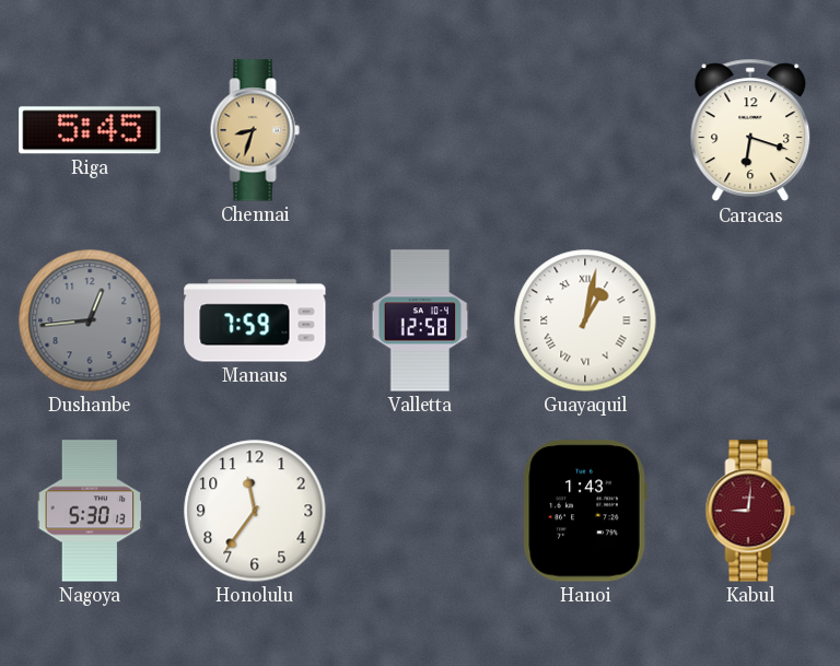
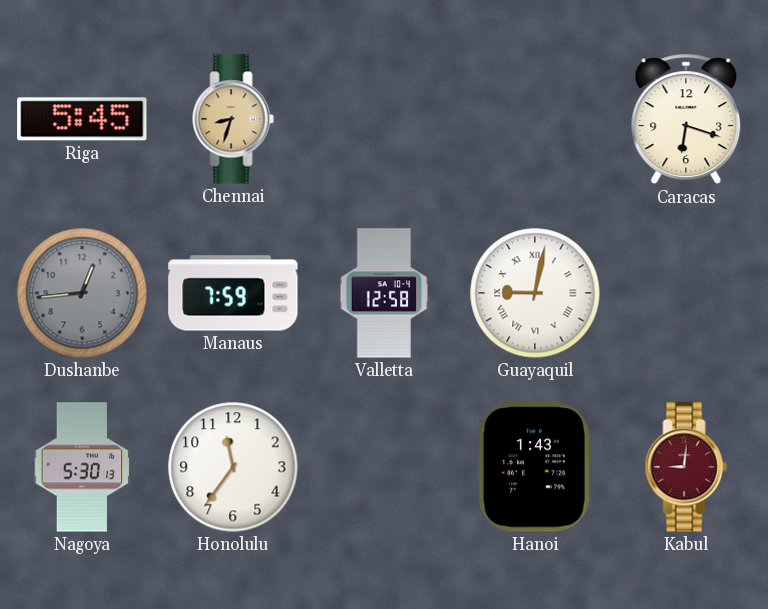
Guayaquil: 1:02 -> 9:02 (535, 293)
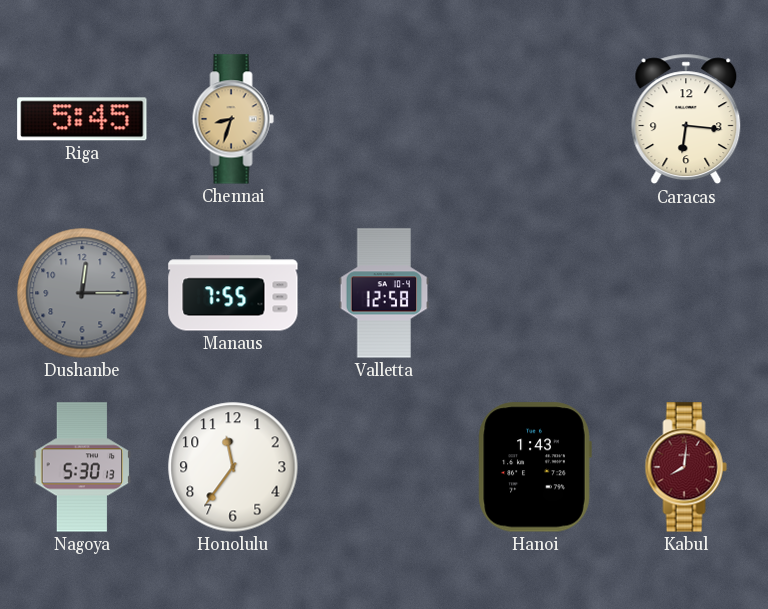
Caracas: 6:18 -> 6:16 (686, 119)
Dushanbe: 12:44 -> 12:15 (82, 293)
Manaus: 7:59 -> 7:55 (233, 293)
Guayaquil: 9:02 -> none (535, 293)
Kabul: 9:01 -> 8:01 (686, 467)
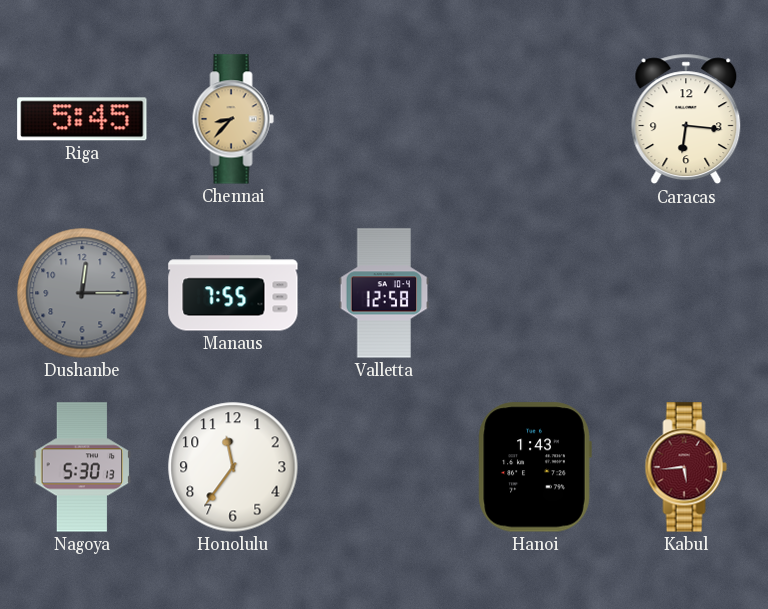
Chennai: 8:33 -> 8:37 (233, 119)
Kabul: 8:01 -> 5:44 (686, 467)
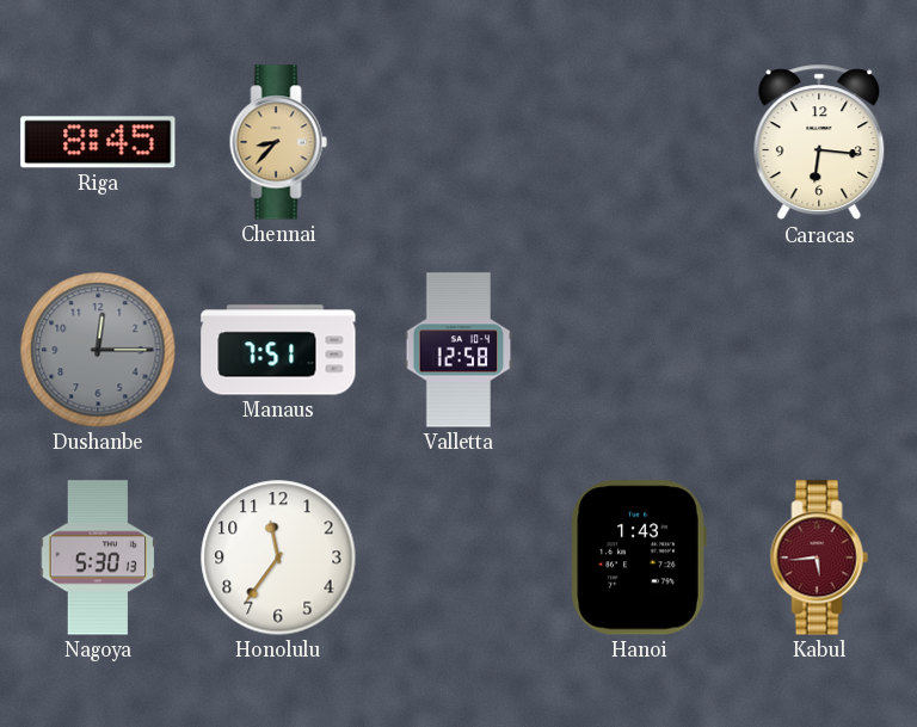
Riga: 5:45 -> 8:45 (98, 142)
Manaus: 7:55 -> 7:51 (278, 350)
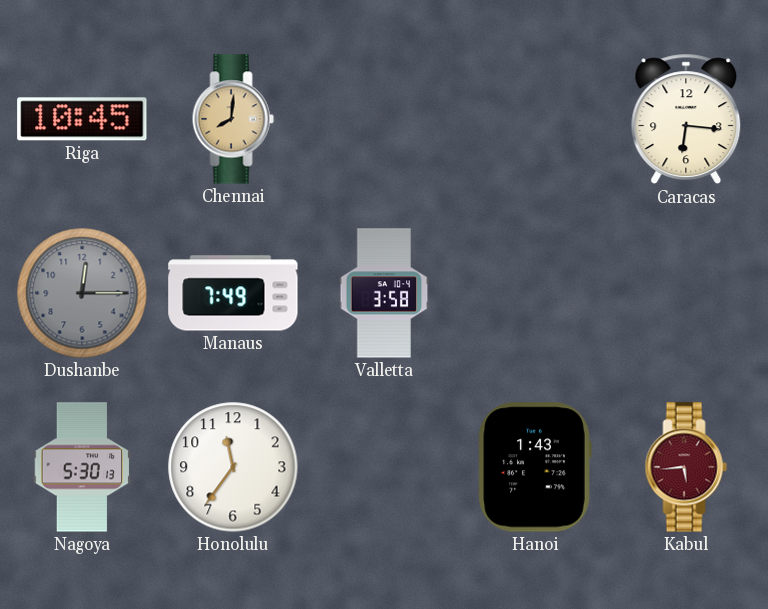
Riga: 8:45 -> 10:45 (82, 119)
Chennai: 8:37 -> 8:01 (233, 119)
Manaus: 7:51 -> 7:49 (233, 293)
Valletta: 12:58 -> 3:58 (384, 293)
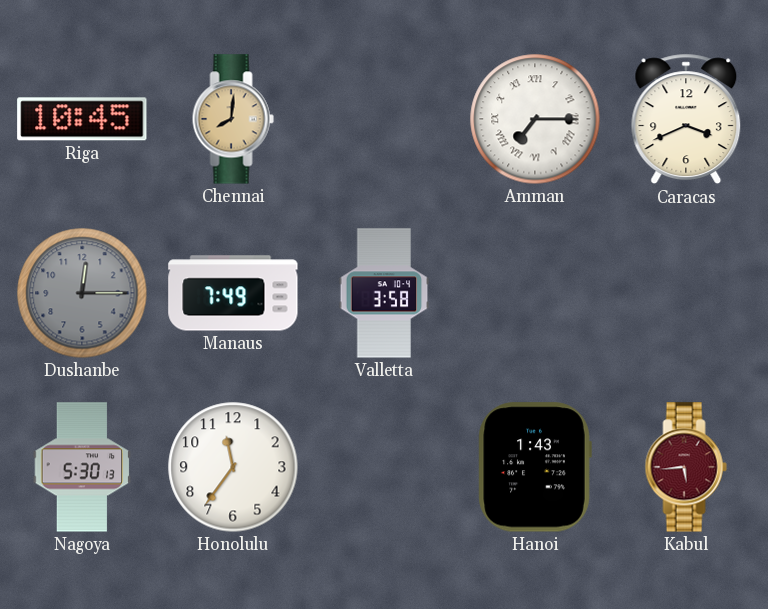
Amman: none -> 7:15 (535, 119)
Caracas: 6:16 -> 3:41 (686, 119)
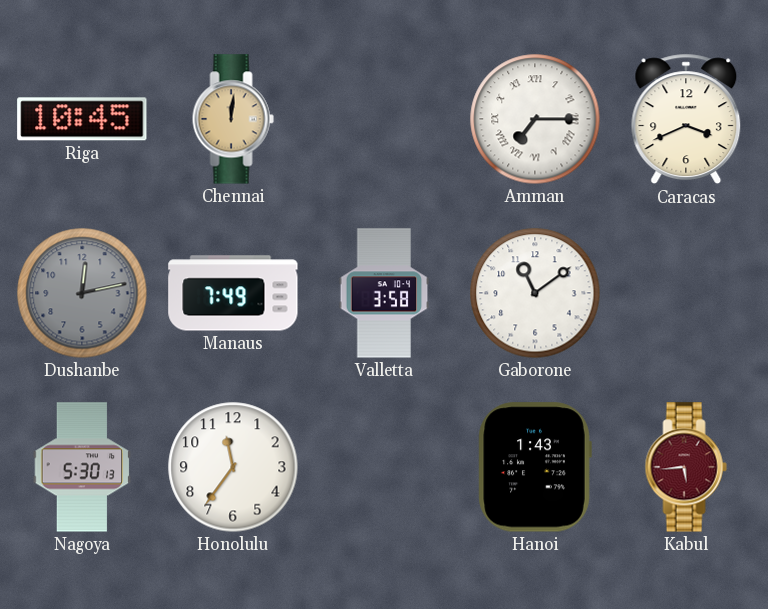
Chennai: 8:01 -> 12:01 (233, 119)
Dushanbe: 12:15 -> 12:13 (82, 293)
Gaborone: none -> 11:09 (535, 293)
